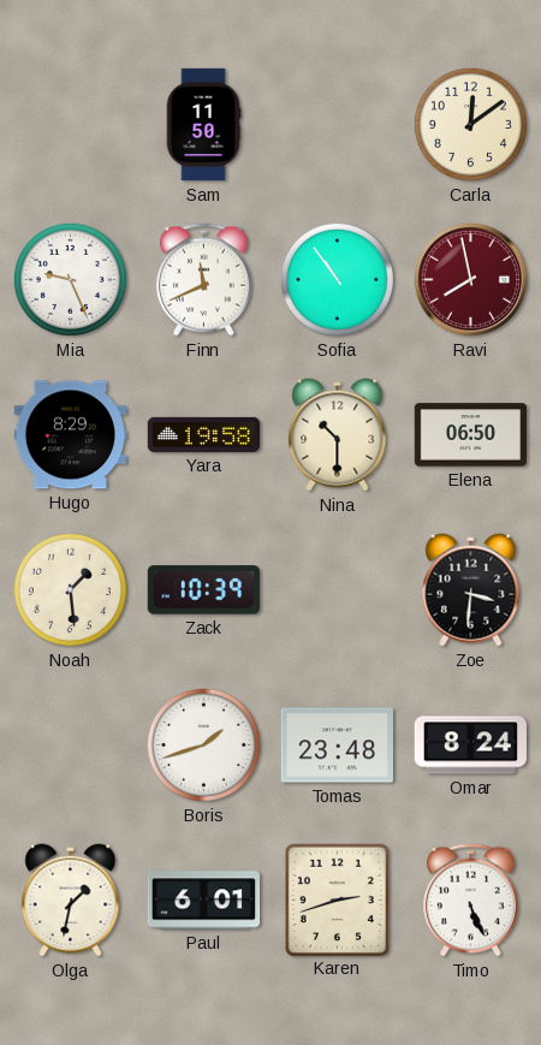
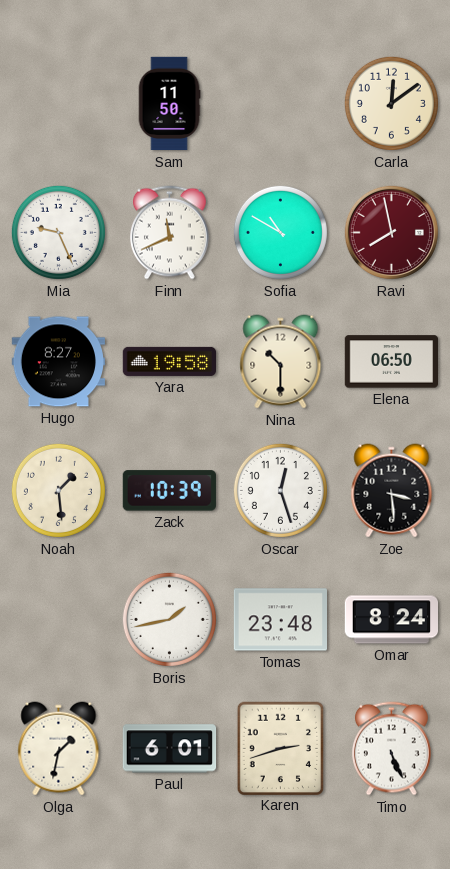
Sofia: 10:54 -> 10:50 (280, 232)
Hugo: 8:29 -> 8:27 (58, 362)
Oscar: none -> 12:27 (280, 490)
Zoe: 3:31 -> 3:29 (392, 491)
Boris: 1:42 -> 1:43 (169, 619)
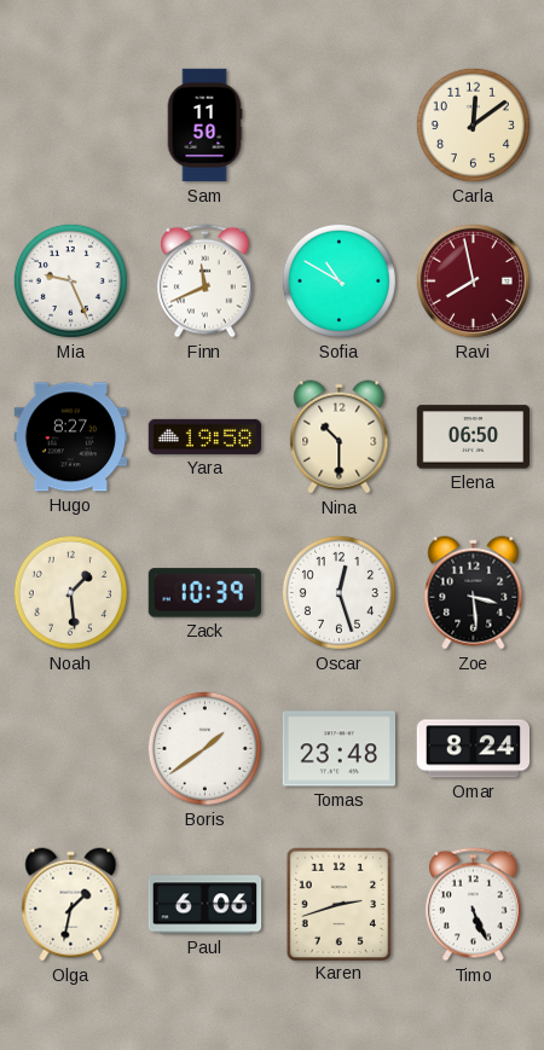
Boris: 1:43 -> 1:39 (204, 748)
Paul: 6:01 -> 6:06 (206, 905)
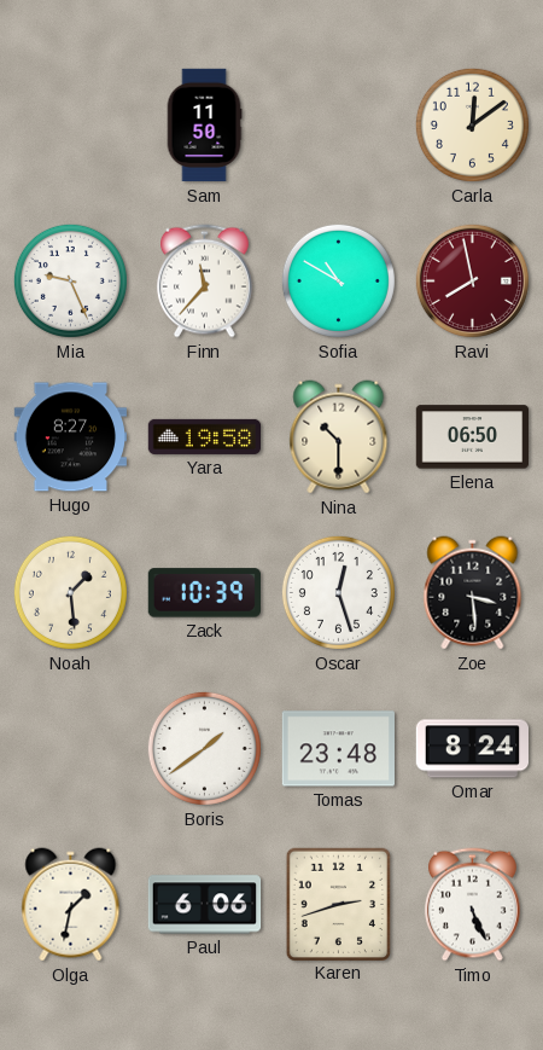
Finn: 11:41 -> 11:37 (204, 282)
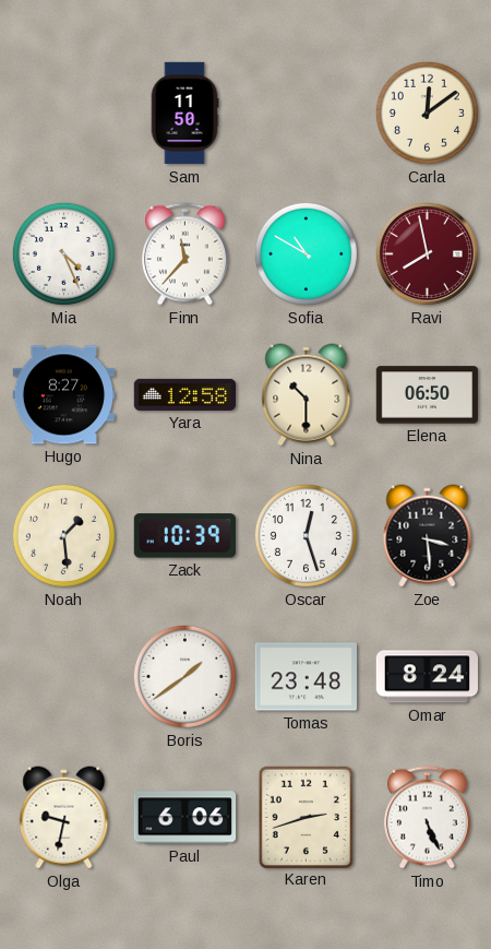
Mia: 9:26 -> 4:26 (63, 253)
Yara: 19:58 -> 12:58 (185, 394)
Olga: 1:32 -> 9:32 (64, 818)
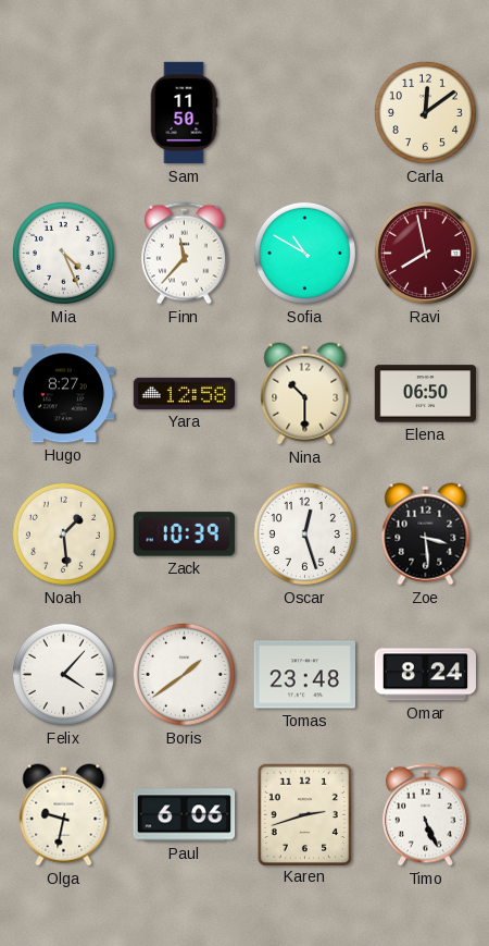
Felix: none -> 4:07 (63, 674)
